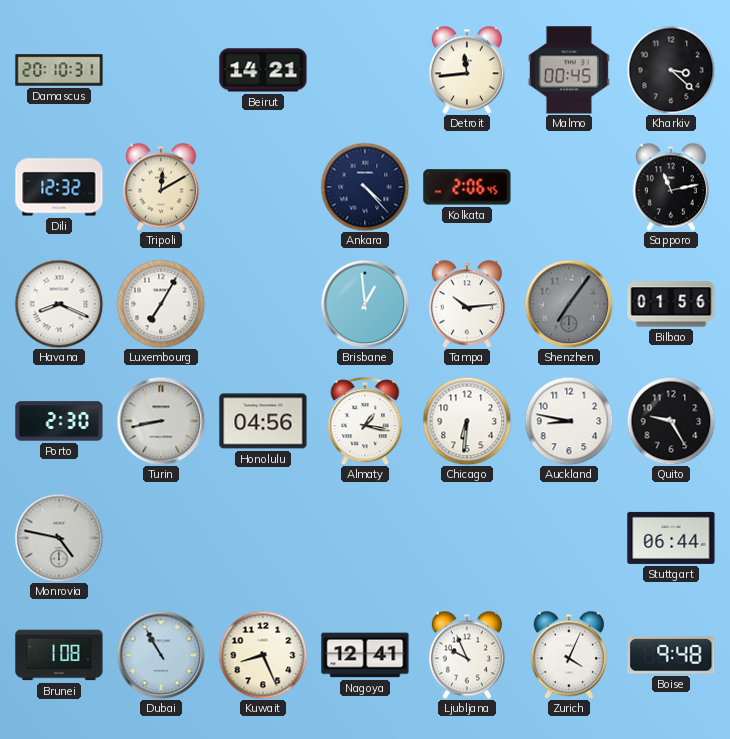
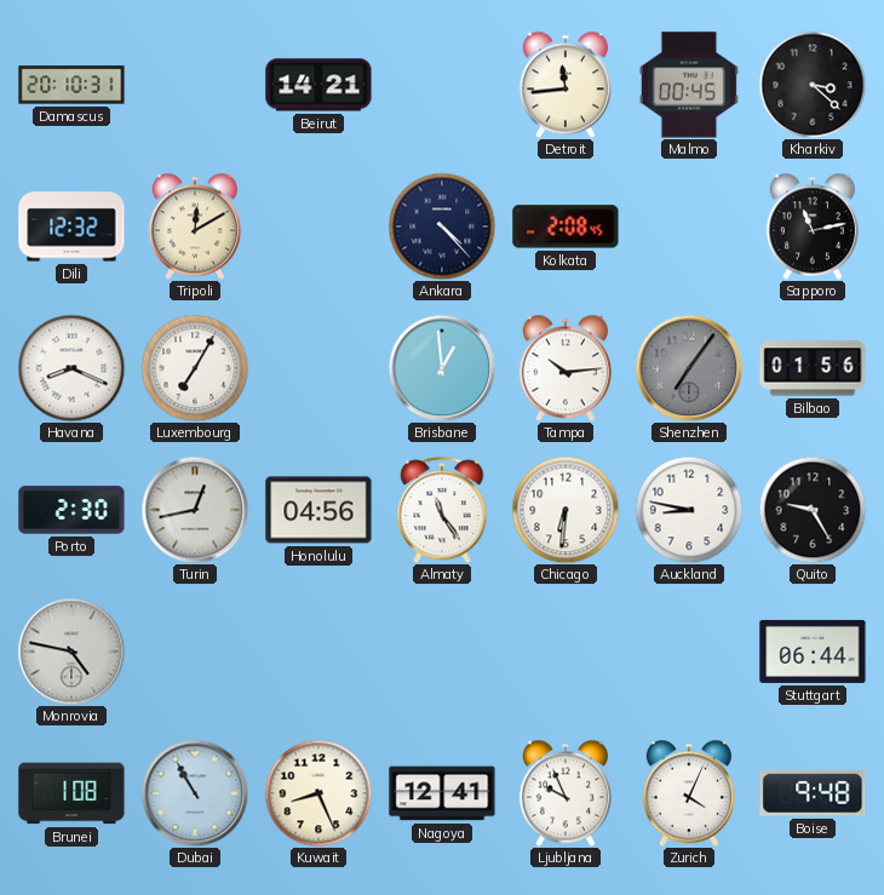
Kolkata: 2:06 -> 2:08 (566, 226)
Turin: 8:43 -> 12:43 (195, 510)
Almaty: 1:17 -> 11:24 (442, 510)
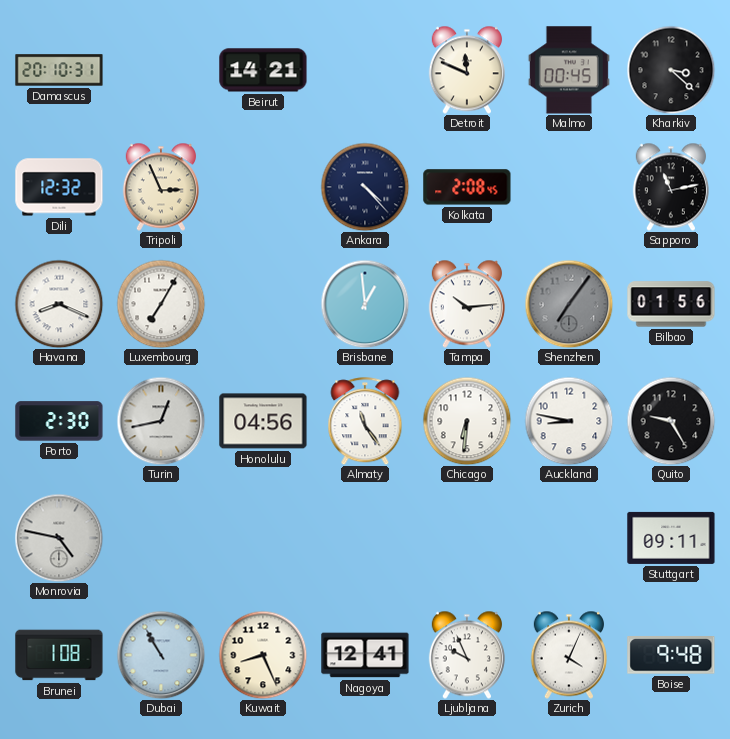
Detroit: 11:44 -> 11:49 (467, 70)
Tripoli: 12:10 -> 2:56 (161, 187)
Stuttgart: 06:44 -> 09:11 (671, 538)
